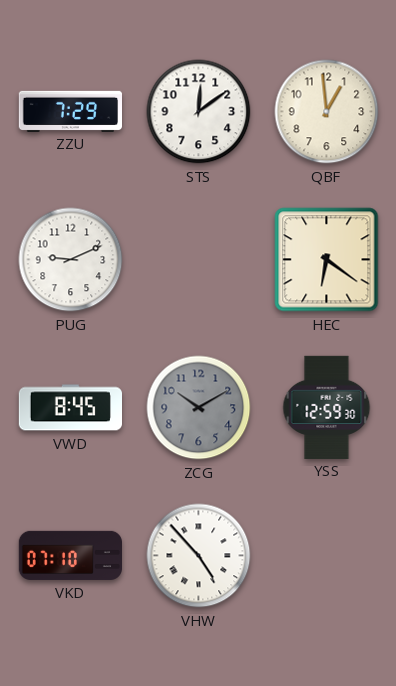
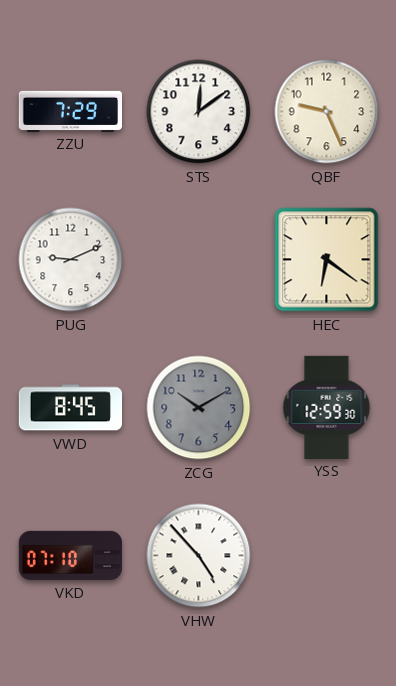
QBF: 12:59 -> 9:26 (327, 112)
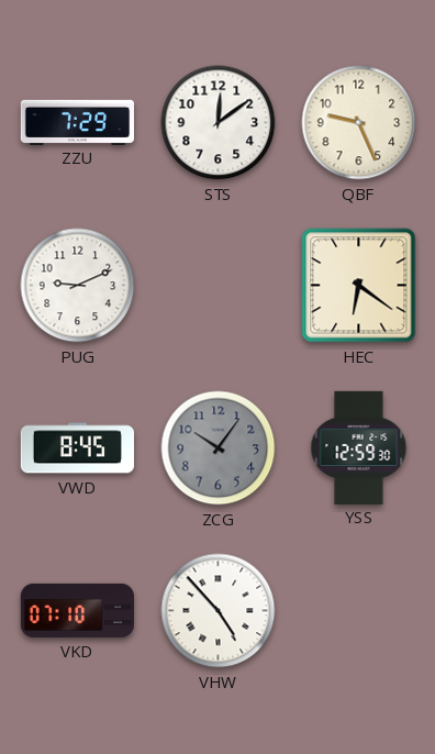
ZCG: 10:10 -> 10:06 (219, 448)
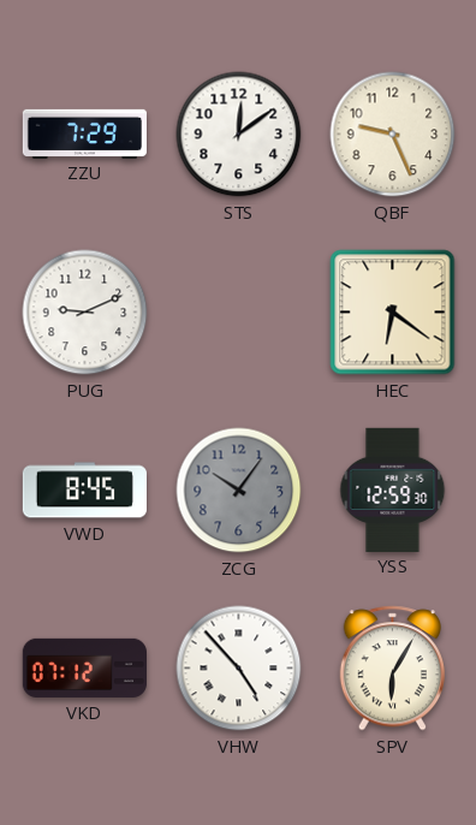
VKD: 07:10 -> 07:12 (84, 667)
SPV: none -> 6:05 (393, 669)
